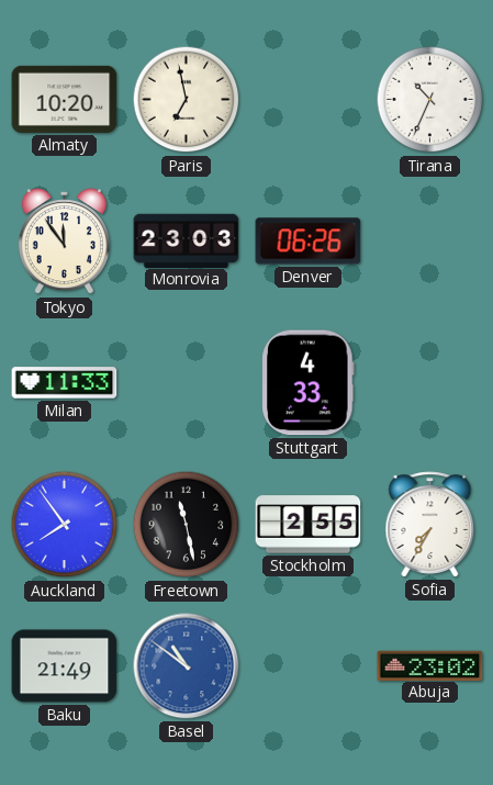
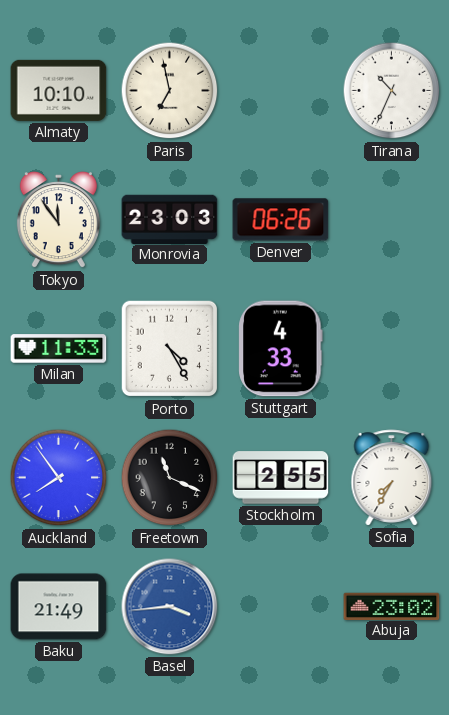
Almaty: 10:20 -> 10:10 (59, 90)
Porto: none -> 4:25 (170, 349)
Freetown: 11:28 -> 11:19 (170, 478)
Basel: 10:51 -> 3:44 (170, 607)
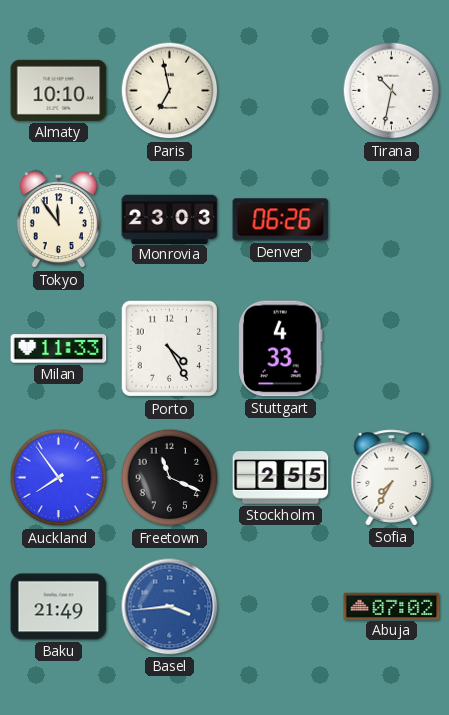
Tirana: 10:34 -> 10:32 (392, 91)
Abuja: 23:02 -> 07:02 (392, 606)
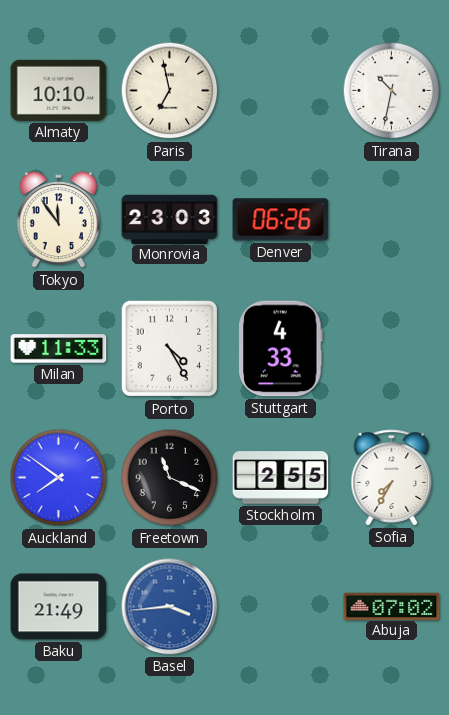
Auckland: 7:54 -> 7:51 (59, 478)
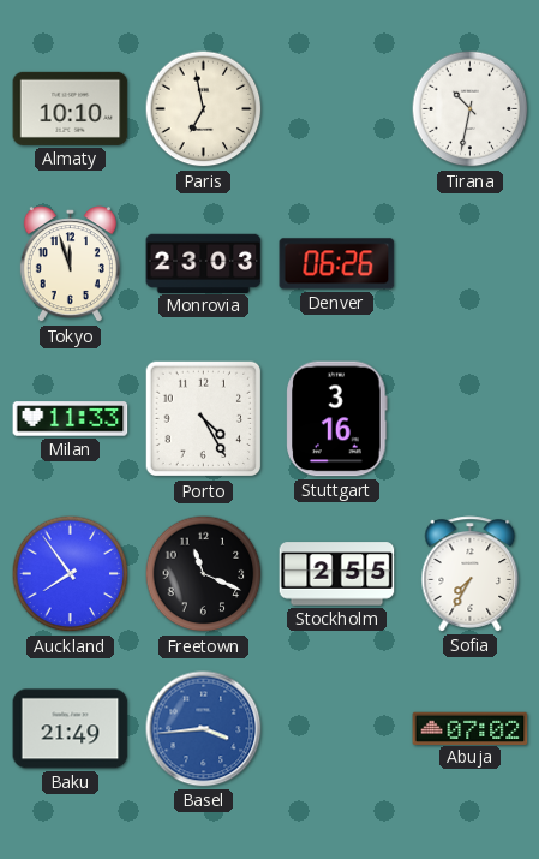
Tokyo: 11:54 -> 11:57 (70, 264)
Stuttgart: 4:33 -> 3:16 (337, 419)
Auckland: 7:51 -> 7:54 (71, 574)
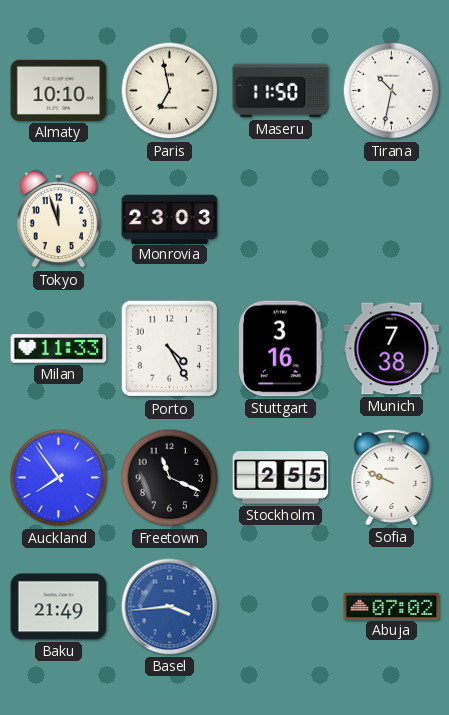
Maseru: none -> 11:50 (281, 91)
Denver: 06:26 -> none (337, 264)
Munich: none -> 7:38 (392, 349)
Sofia: 7:35 -> 9:49 (392, 478)
